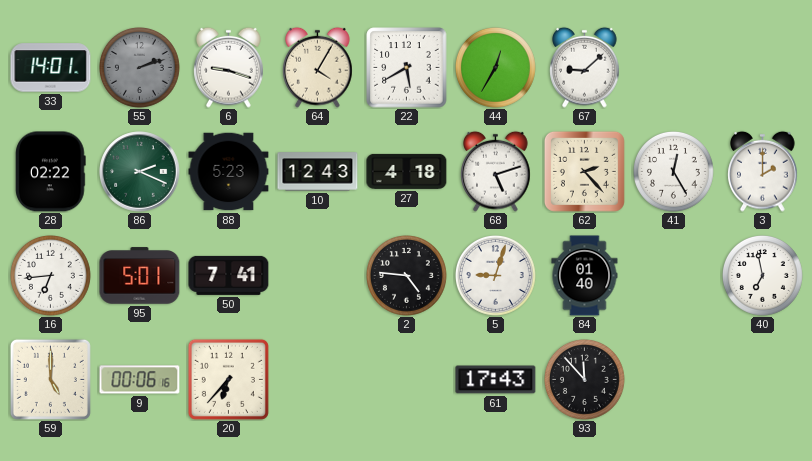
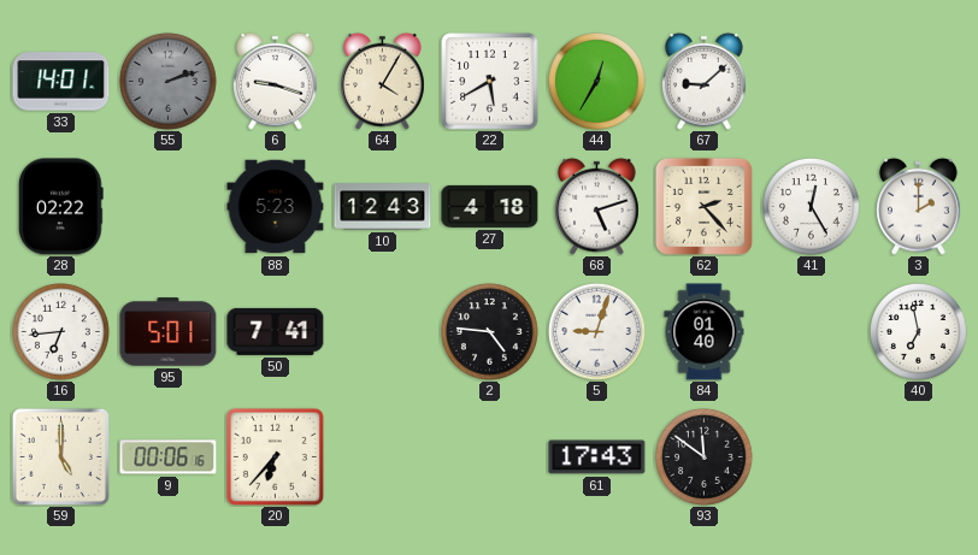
86: 2:19 -> none (140, 172)
93: 11:53 -> 11:51 (705, 457)
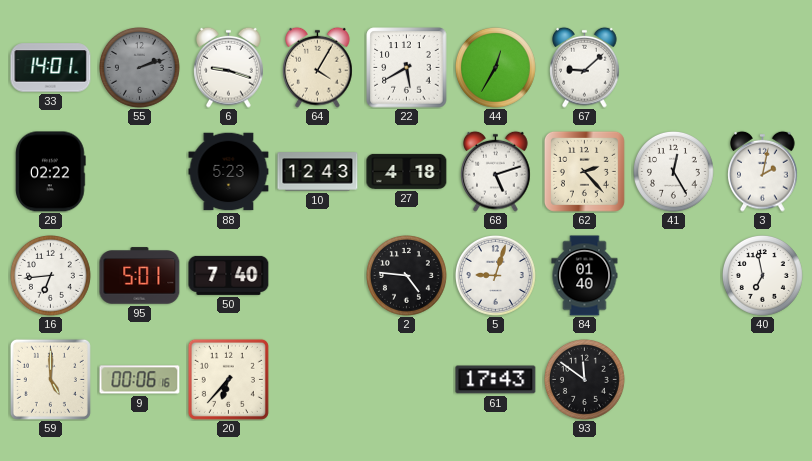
3: 2:00 -> 2:02 (763, 171)
50: 7:41 -> 7:40 (229, 275)
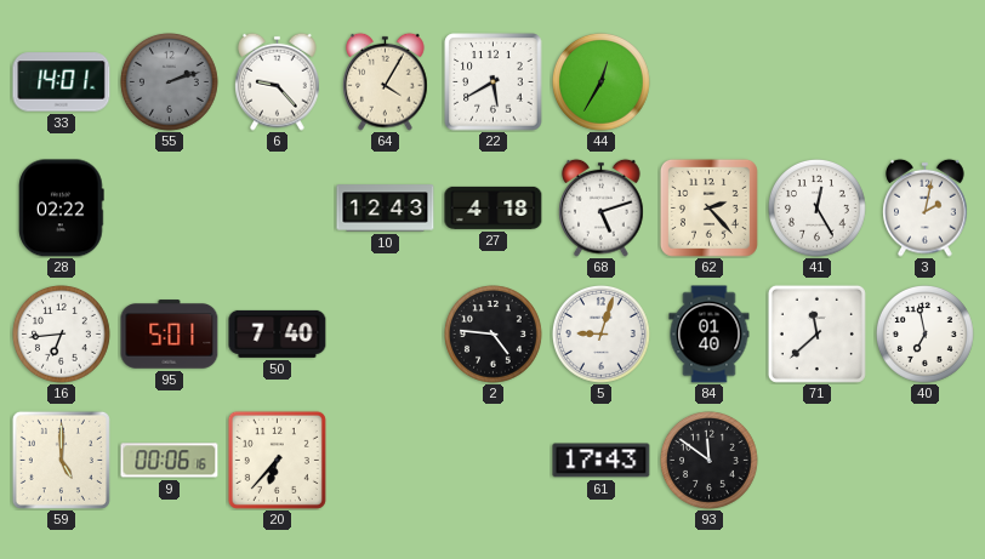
6: 9:18 -> 9:23 (278, 81)
67: 9:08 -> none (585, 67)
88: 5:23 -> none (229, 172)
71: none -> 11:38 (816, 333)
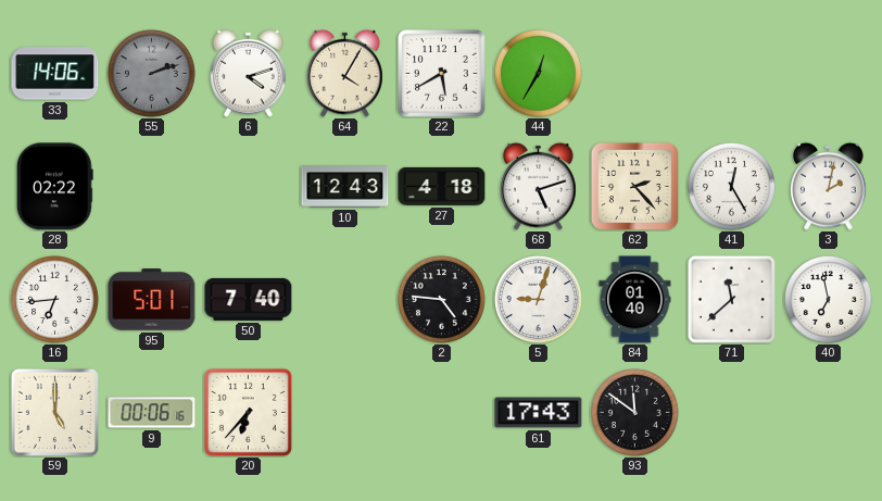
33: 14:01 -> 14:06 (55, 74)
6: 9:23 -> 4:12 (249, 73)
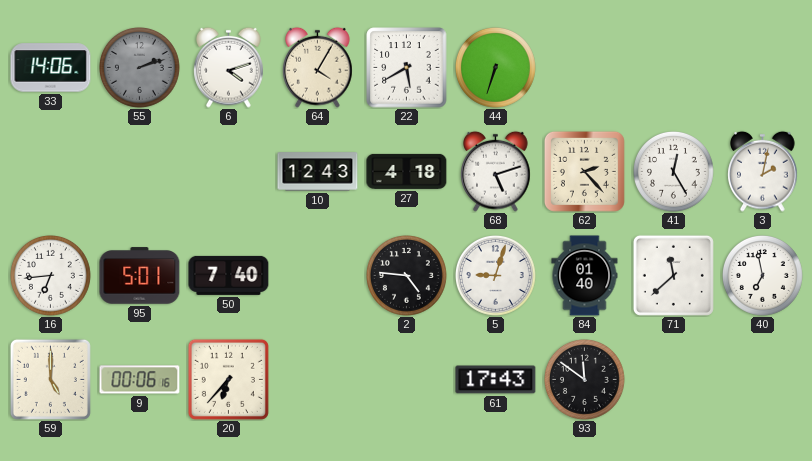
44: 12:35 -> 6:33 (496, 68)
28: 02:22 -> none (55, 187)
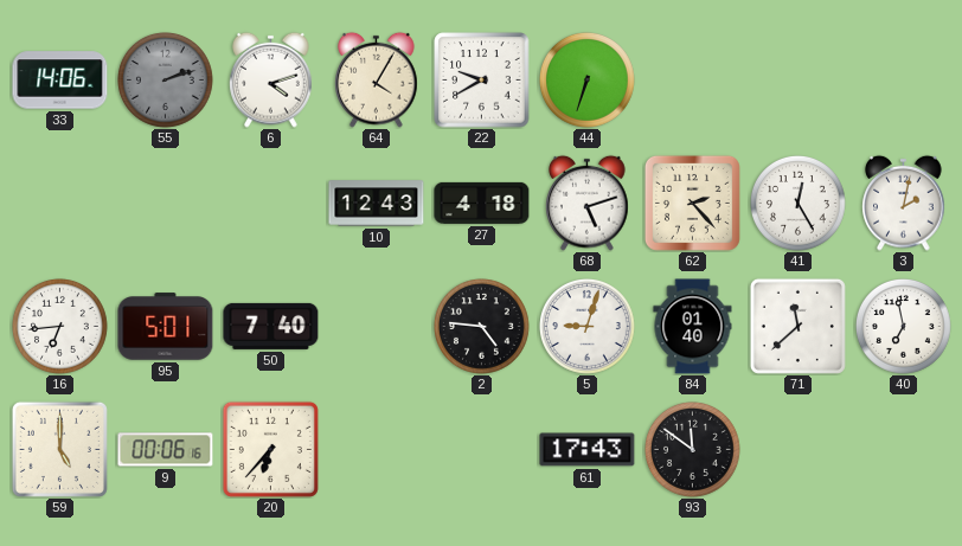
22: 5:40 -> 9:40 (482, 81)
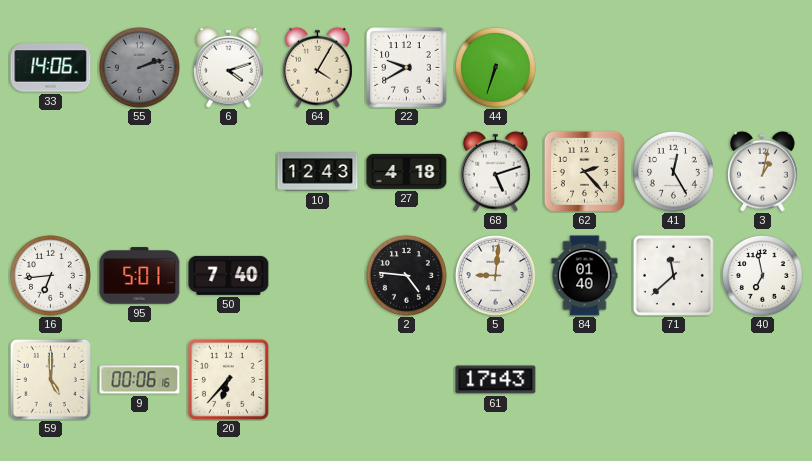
3: 2:02 -> 1:02 (763, 171)
5: 9:03 -> 9:01 (496, 276)
93: 11:51 -> none (693, 450)
